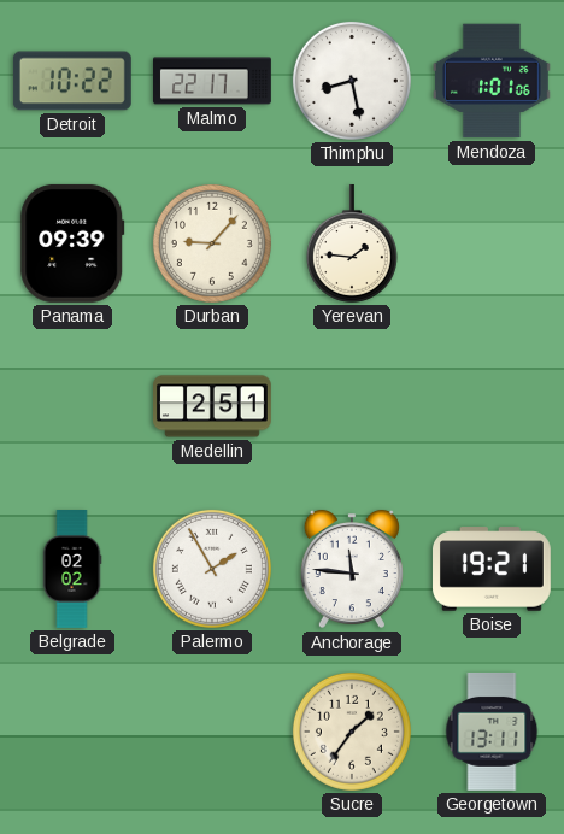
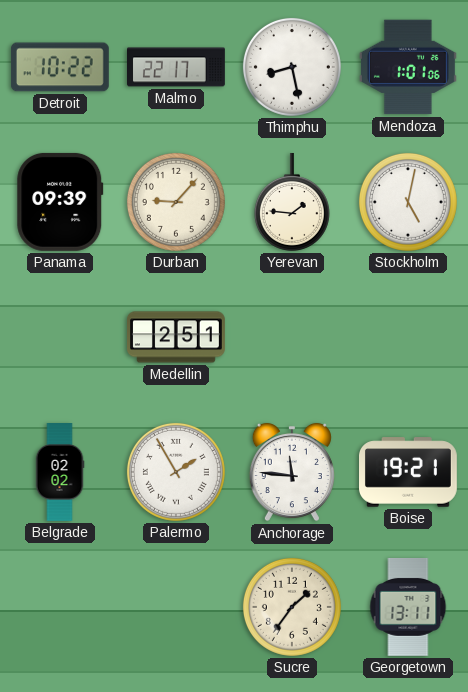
Stockholm: none -> 5:02 (408, 202)
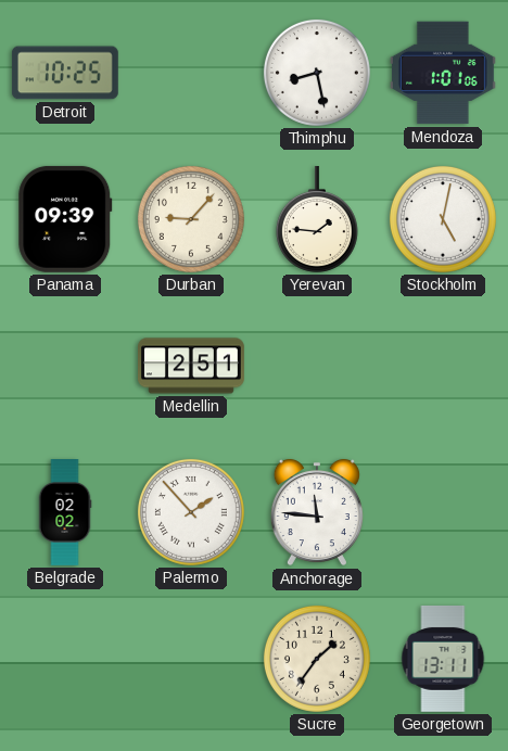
Detroit: 10:22 -> 10:25 (65, 73)
Malmo: 22:17 -> none (177, 67)
Palermo: 1:55 -> 1:53 (191, 512)
Boise: 19:21 -> none (409, 472)
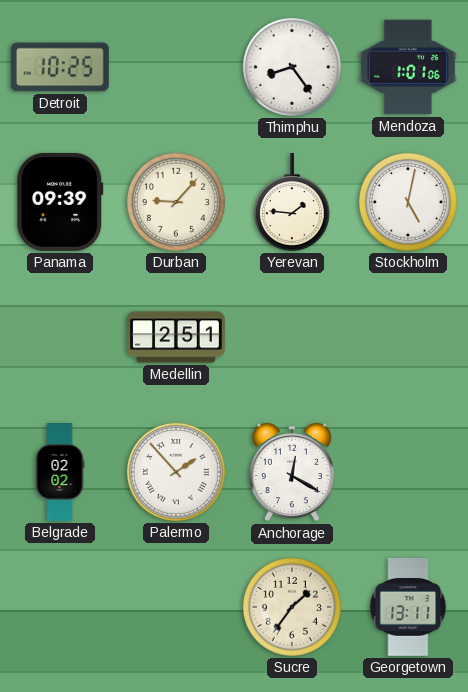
Thimphu: 8:28 -> 8:24 (292, 67)
Anchorage: 11:46 -> 12:20 (292, 472)
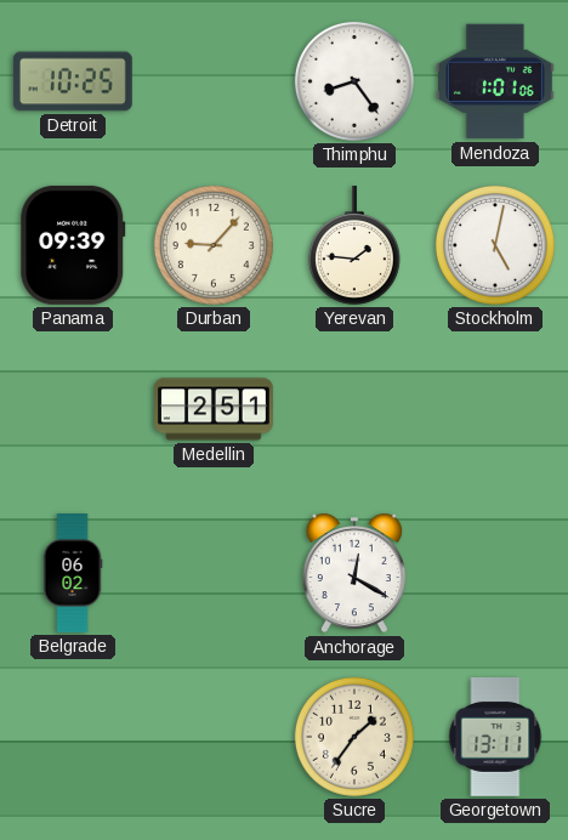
Belgrade: 02:02 -> 06:02 (73, 574)
Palermo: 1:53 -> none (176, 472)
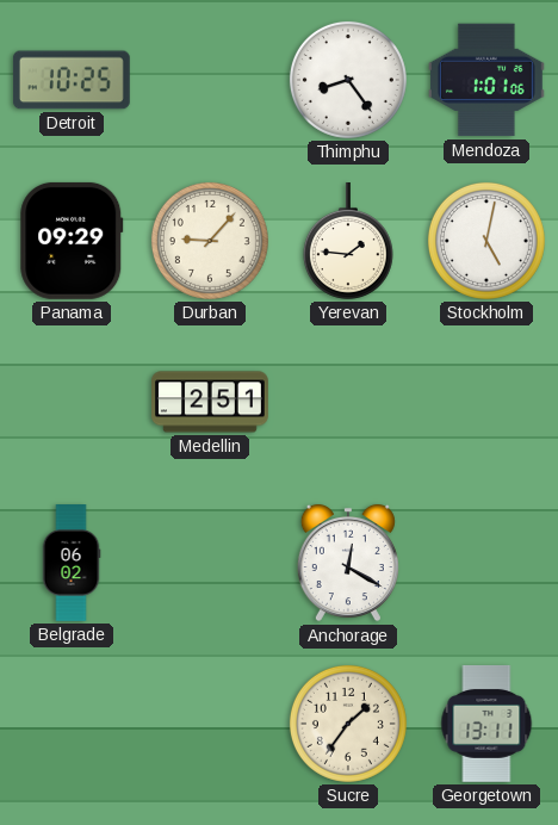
Panama: 09:39 -> 09:29 (72, 241)
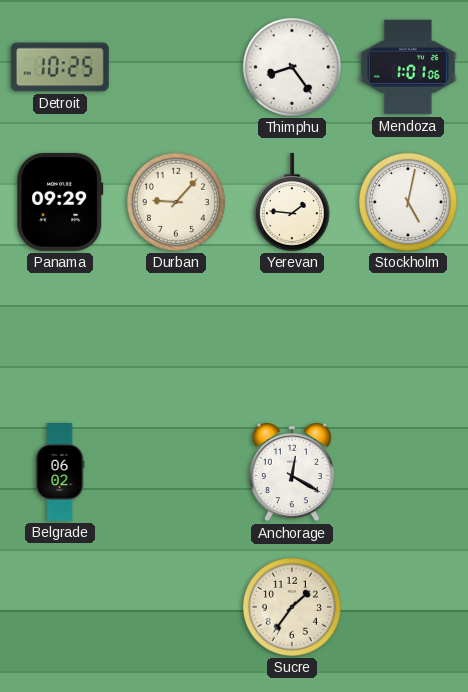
Medellin: 2:51 -> none (211, 402)
Georgetown: 13:11 -> none (486, 724)
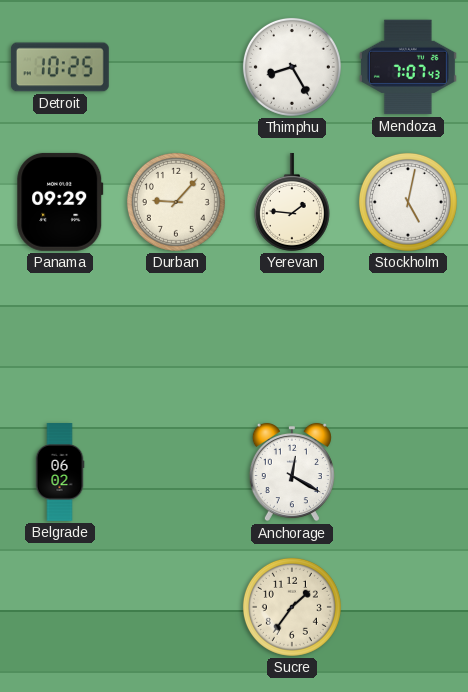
Thimphu: 8:24 -> 8:25 (292, 67)
Mendoza: 1:01 -> 7:07 (408, 67)
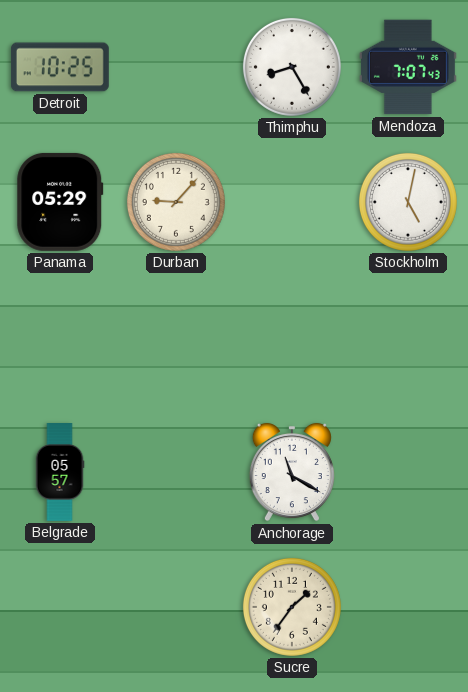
Panama: 09:29 -> 05:29 (60, 202)
Yerevan: 1:46 -> none (292, 202)
Belgrade: 06:02 -> 05:57 (60, 473)
Anchorage: 12:20 -> 11:20 (292, 472)
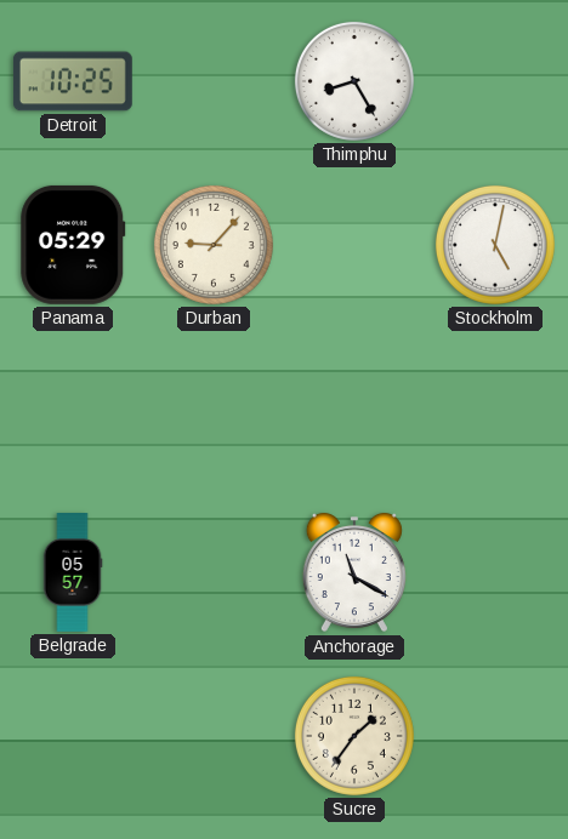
Mendoza: 7:07 -> none (408, 67)
